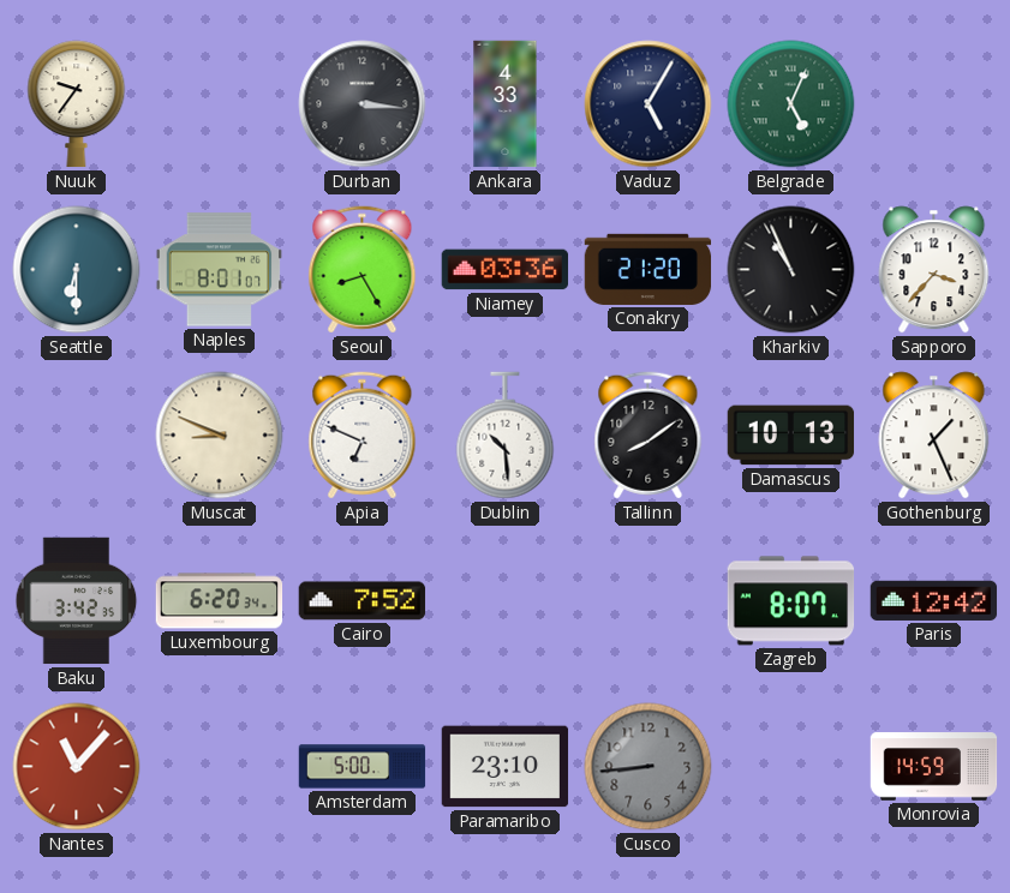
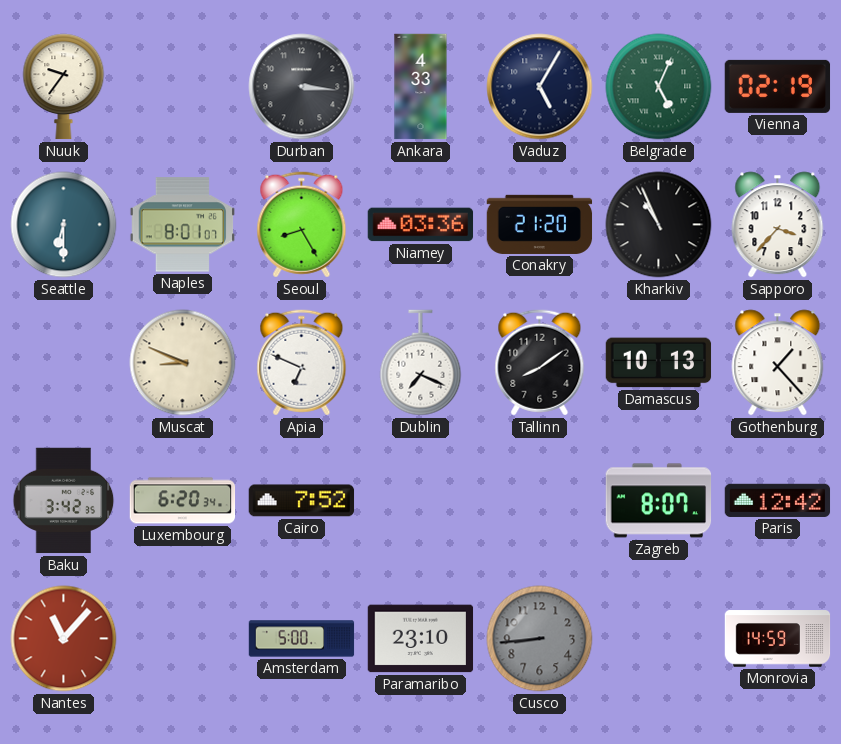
Vienna: none -> 02:19 (778, 86)
Dublin: 10:29 -> 7:19 (421, 363)
Gothenburg: 1:26 -> 1:23 (778, 363)
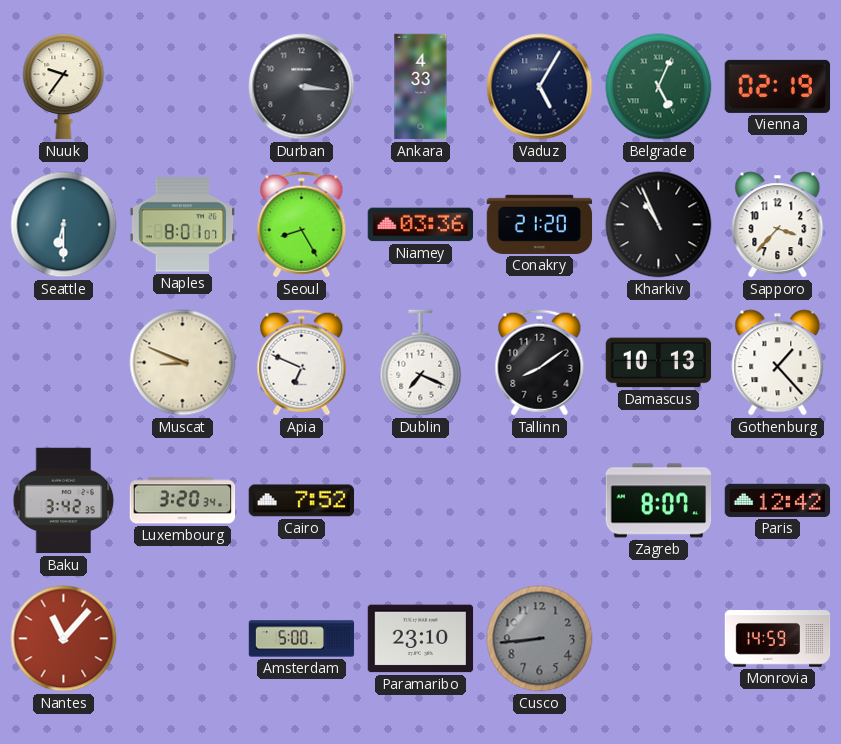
Luxembourg: 6:20 -> 3:20 (183, 501)
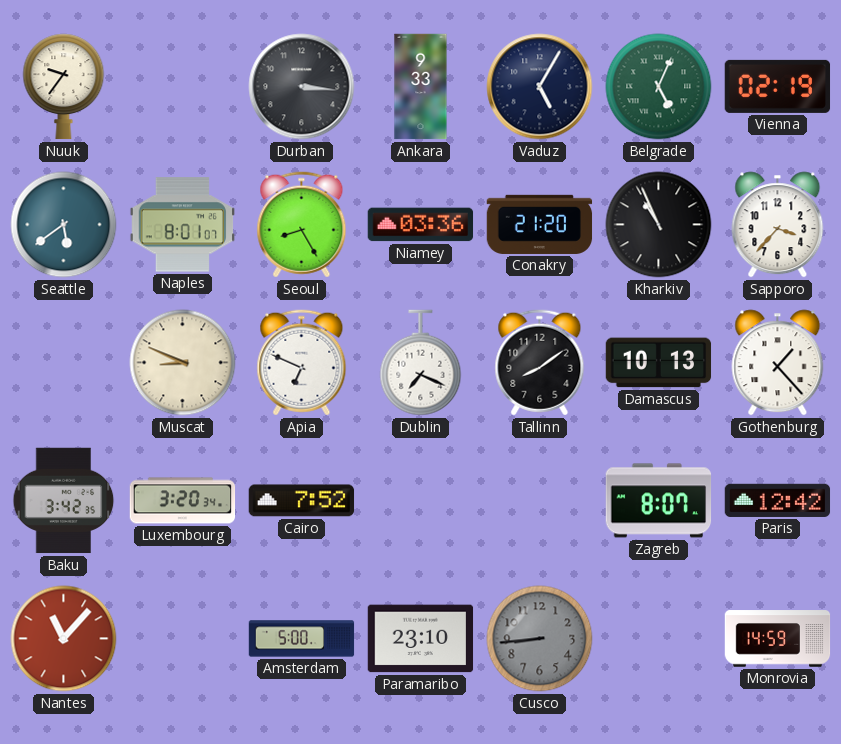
Ankara: 4:33 -> 9:33 (421, 87)
Seattle: 6:30 -> 5:39 (64, 225)
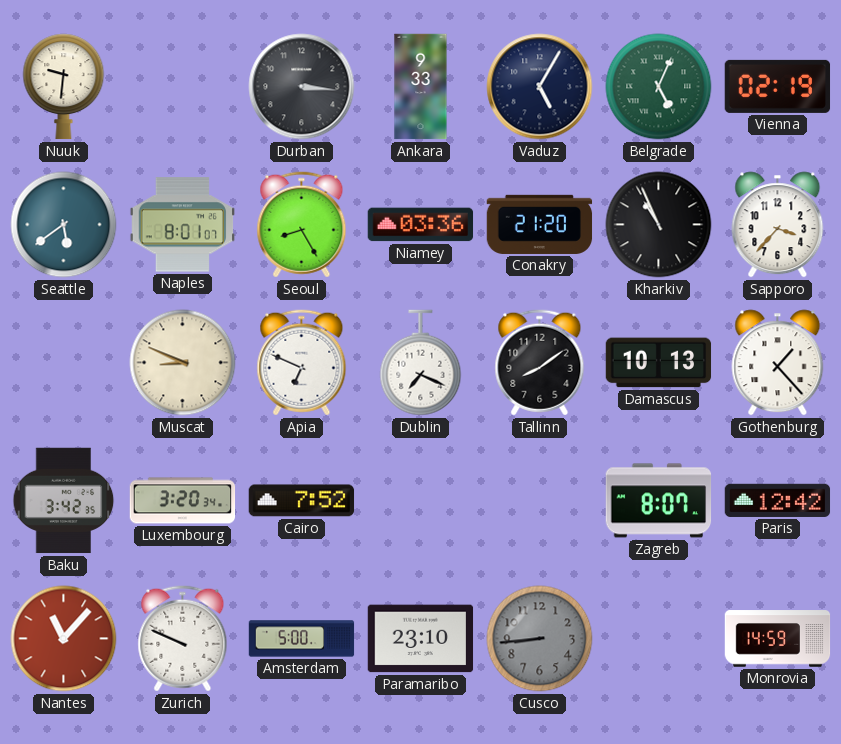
Nuuk: 9:36 -> 9:31 (64, 87)
Zurich: none -> 9:49 (183, 639)
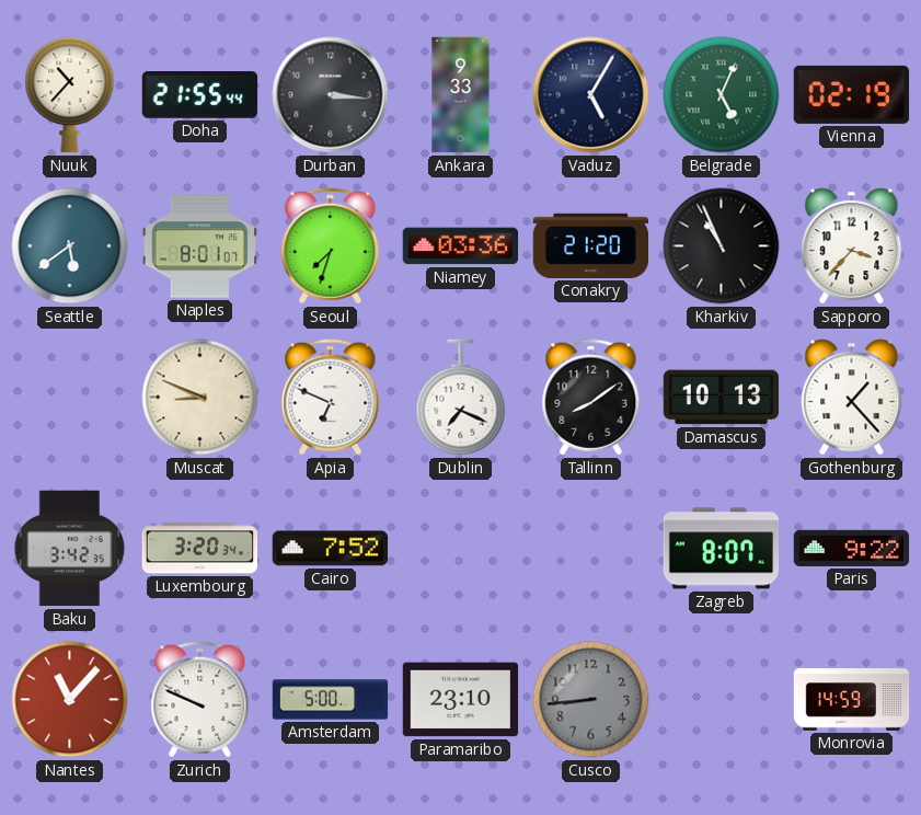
Nuuk: 9:31 -> 10:37 (70, 95)
Doha: none -> 21:55 (200, 95)
Seoul: 8:25 -> 7:33 (331, 246)
Paris: 12:42 -> 9:22 (852, 548)
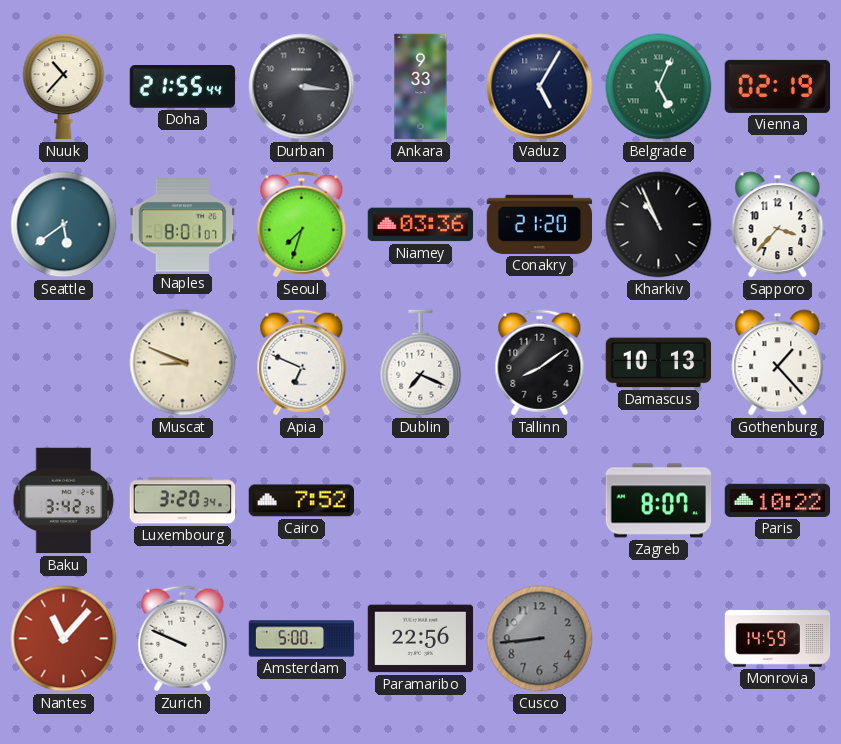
Paris: 9:22 -> 10:22 (778, 500)
Paramaribo: 23:10 -> 22:56 (421, 639)
